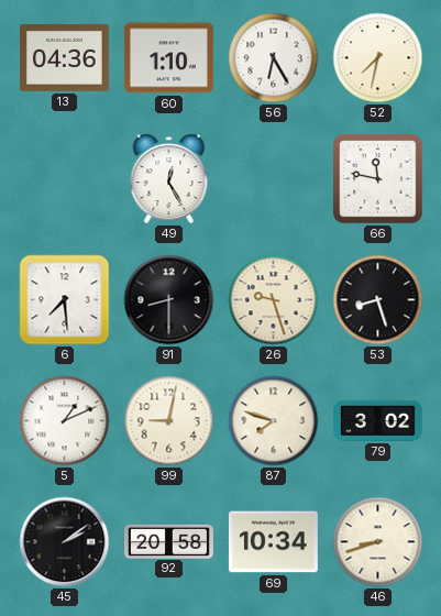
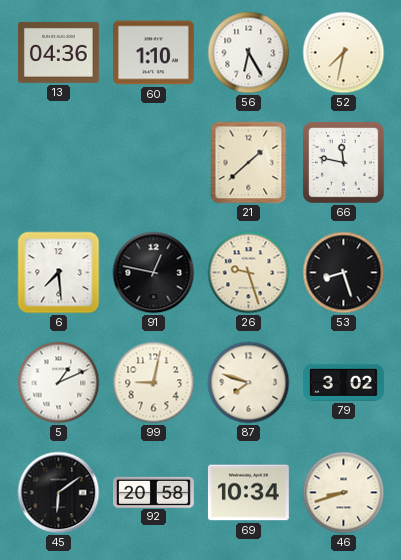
49: 12:25 -> none (169, 179)
21: none -> 1:38 (249, 163)
91: 8:30 -> 12:47 (154, 273)
45: 2:09 -> 6:09 (59, 493)
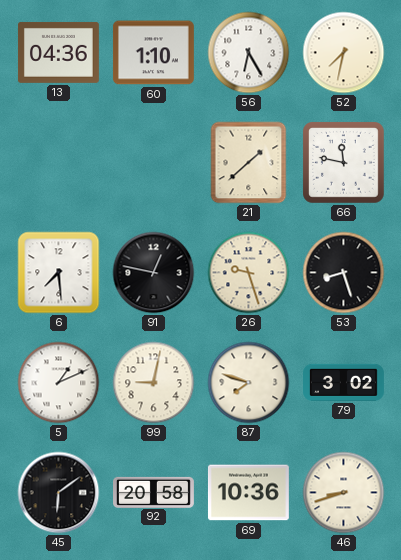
69: 10:34 -> 10:36 (248, 493)
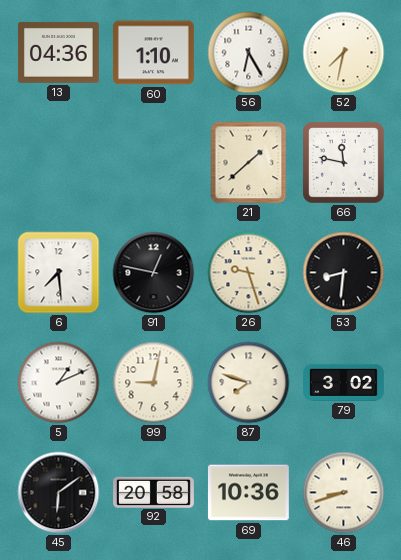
53: 8:27 -> 8:31 (344, 273)
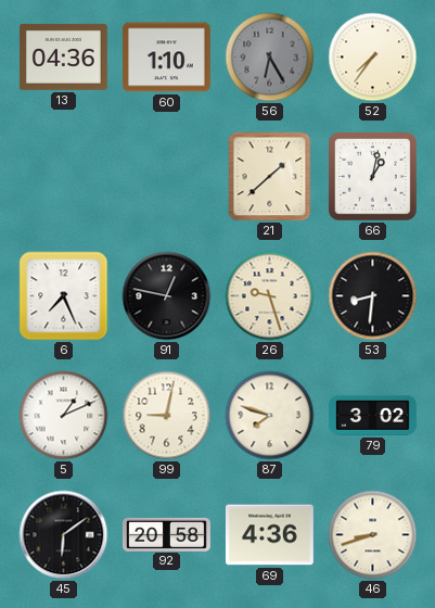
56 dial: white -> grey (270, 58)
52: 7:32 -> 7:36 (373, 58)
66: 11:47 -> 1:02 (373, 177)
6: 7:29 -> 7:26 (64, 296)
69: 10:36 -> 4:36 (269, 535)
